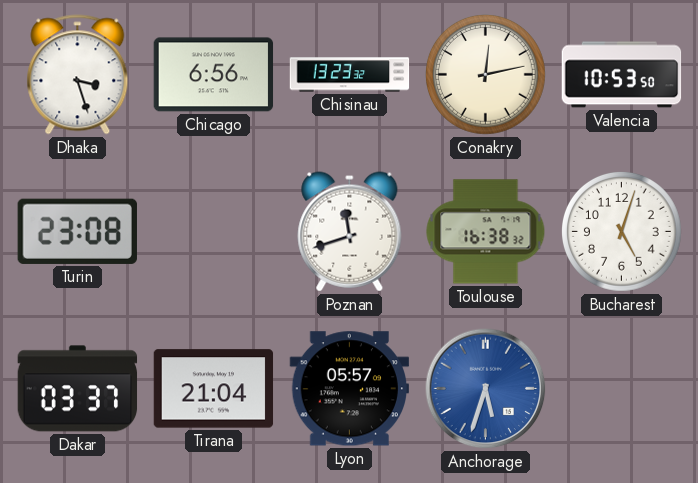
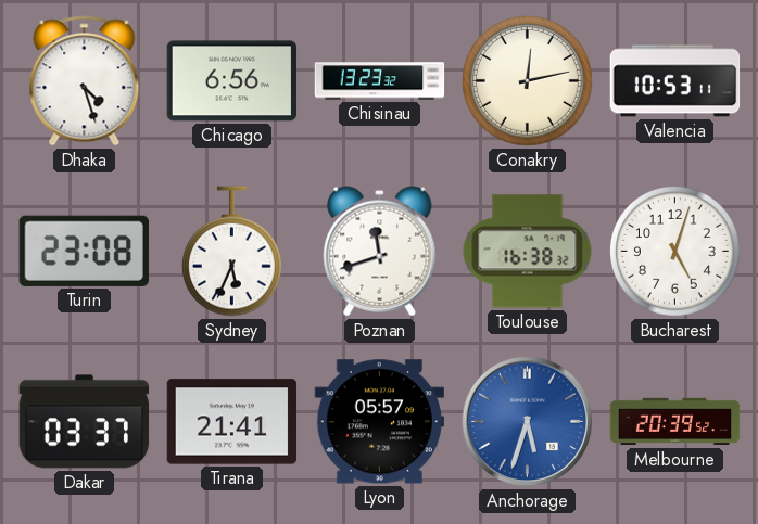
Dhaka: 3:27 -> 4:27 (85, 81)
Valencia: 10:53:50 -> 10:53:11 (675, 81)
Sydney: none -> 5:34 (231, 252)
Tirana: 21:04 -> 21:41 (232, 422)
Melbourne: none -> 20:39 (675, 422)
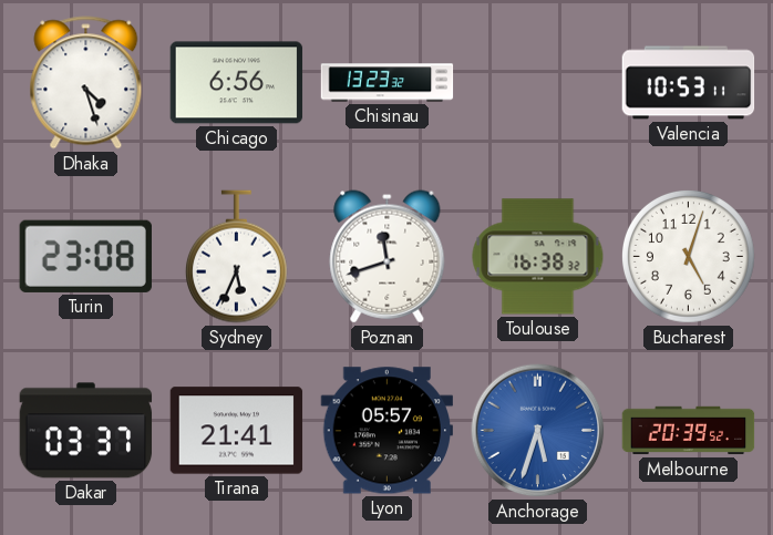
Conakry: 12:13 -> none (528, 81)
